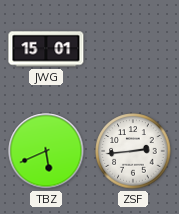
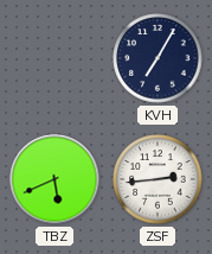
JWG: 15:01 -> none (46, 49)
KVH: none -> 7:05 (158, 58)
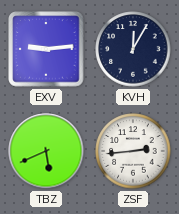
EXV: none -> 9:14 (46, 49)
KVH: 7:05 -> 12:05 (133, 49)
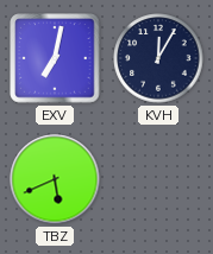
EXV: 9:14 -> 7:02 (55, 58)
ZSF: 2:44 -> none (133, 151)
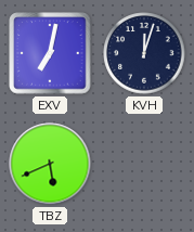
KVH: 12:05 -> 12:03 (144, 53)
